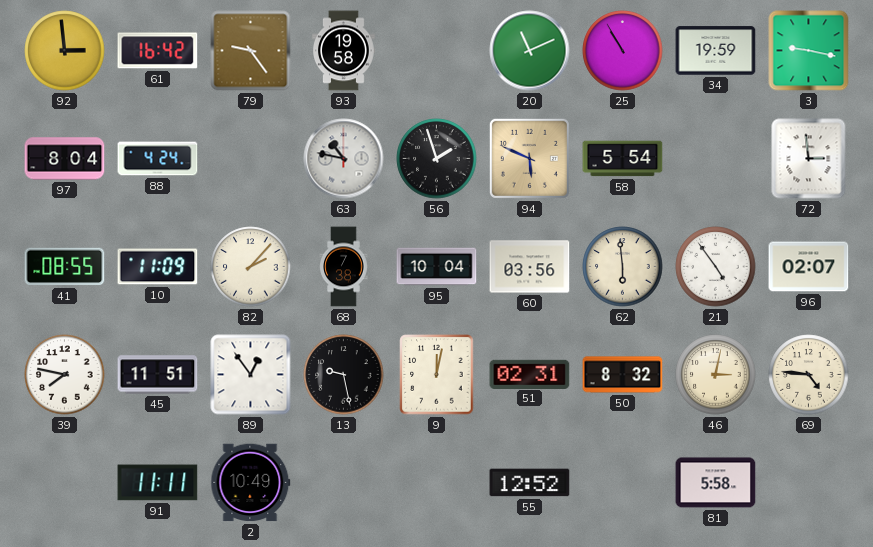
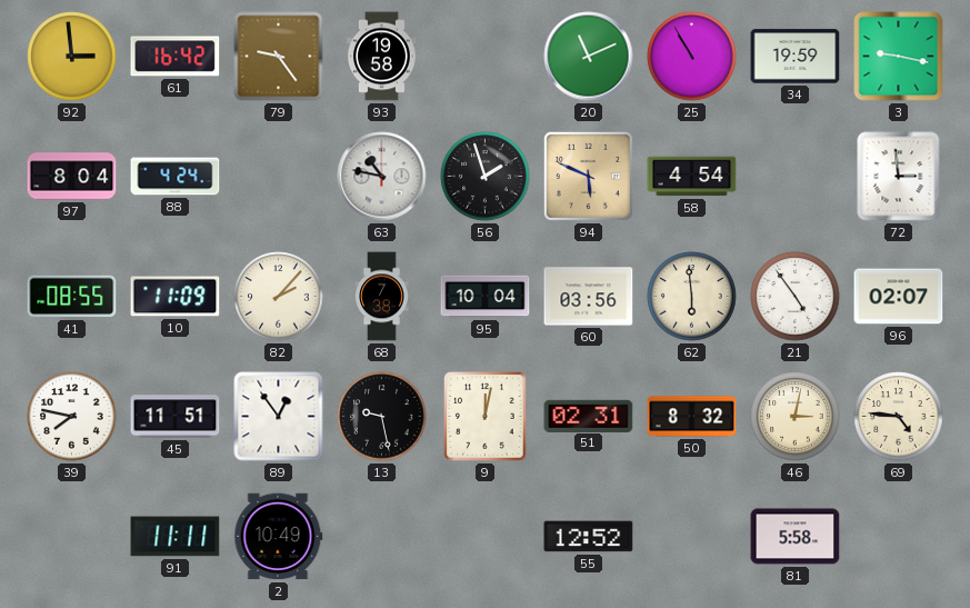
58: 5:54 -> 4:54 (692, 177)
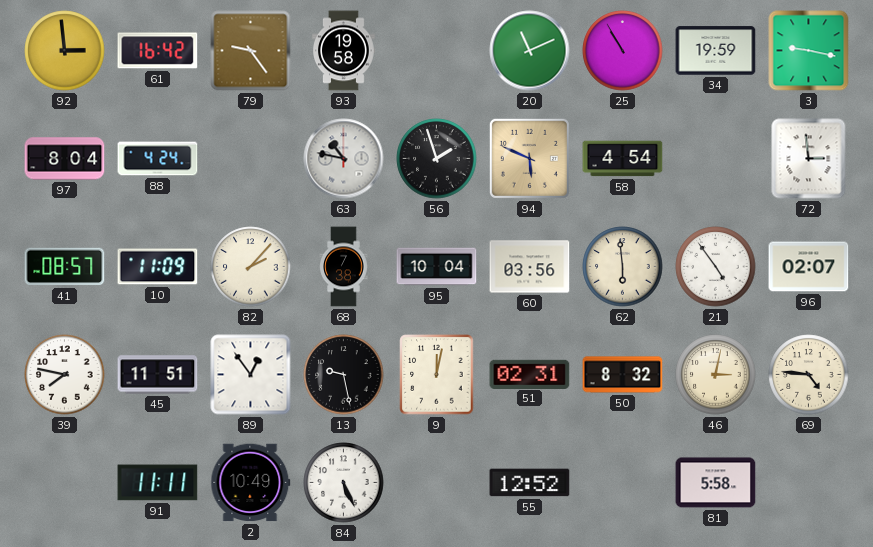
41: 08:55 -> 08:57 (65, 267)
84: none -> 5:26 (344, 483)
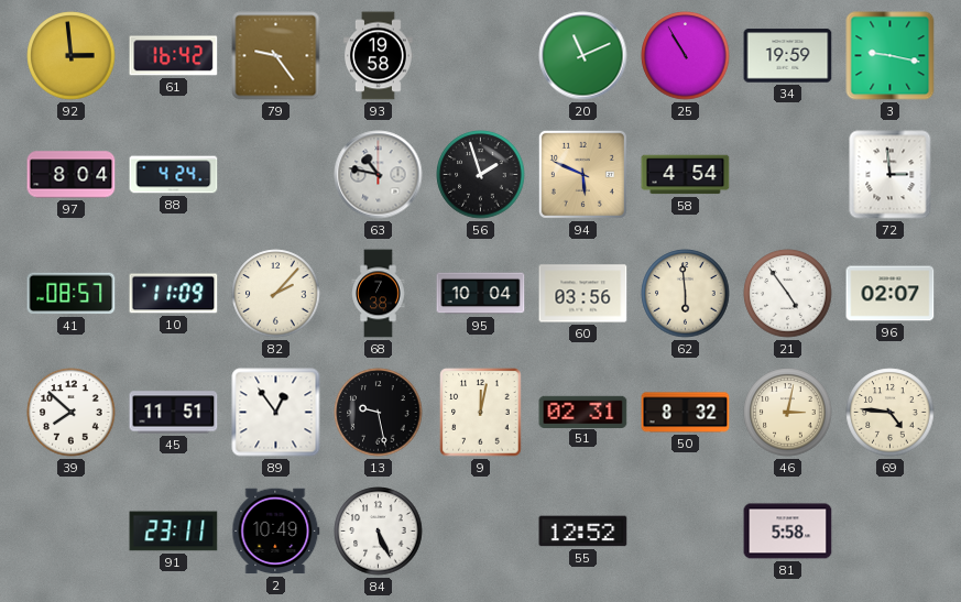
39: 7:47 -> 7:52 (72, 413)
91: 11:11 -> 23:11 (174, 532)
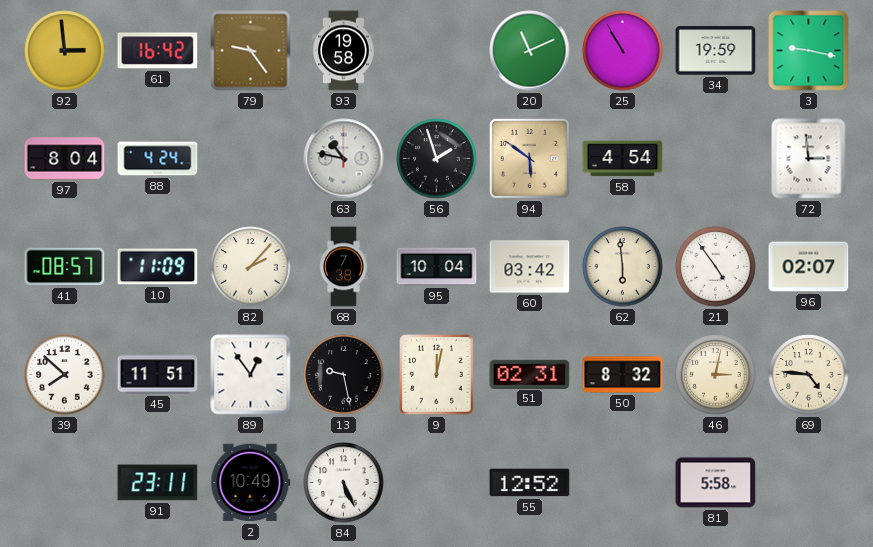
94: 5:49 -> 5:51 (529, 158)
60: 03:56 -> 03:42 (530, 267)
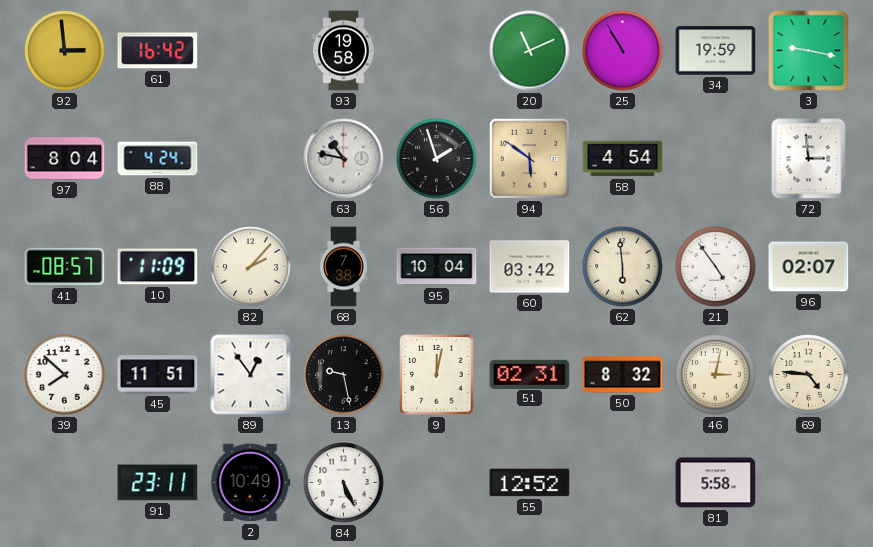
79: 9:24 -> none (251, 51)
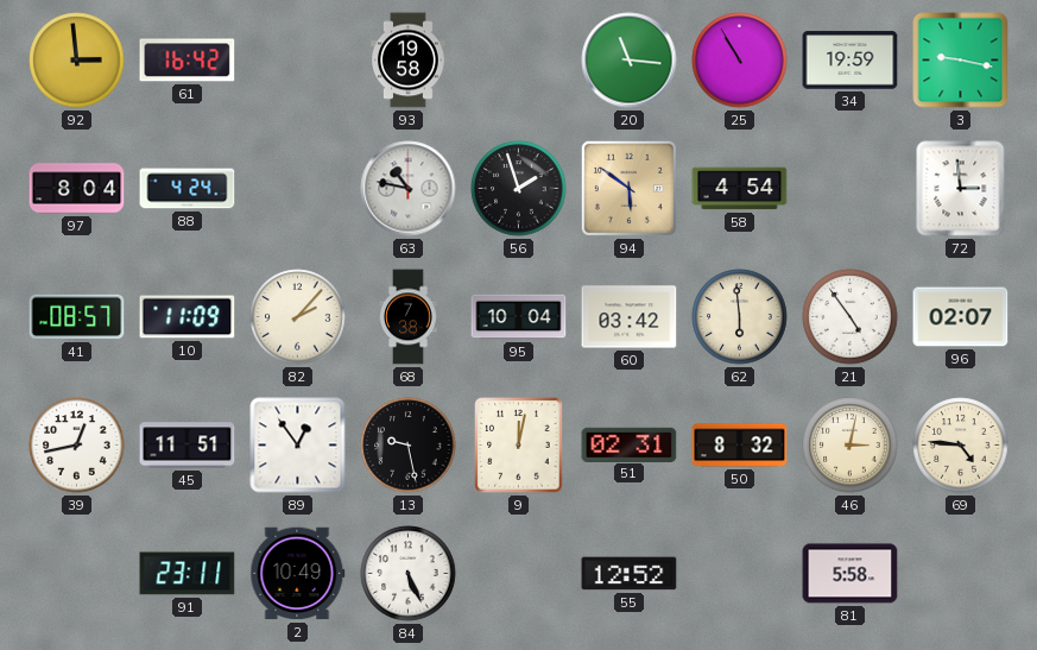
20: 11:11 -> 11:16 (630, 61)
39: 7:52 -> 12:43 (77, 446)
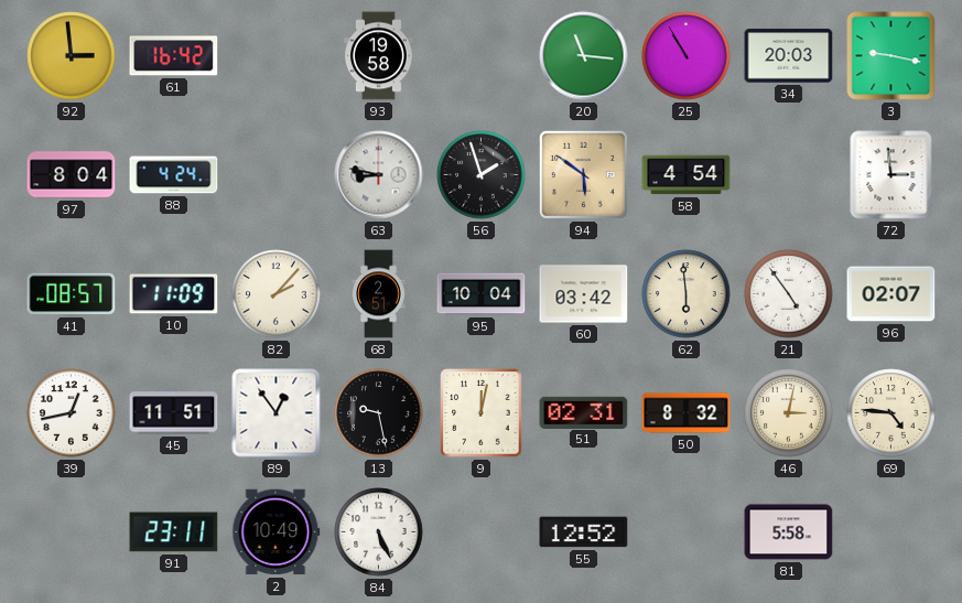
34: 19:59 -> 20:03 (789, 56)
63: 10:47 -> 8:47 (379, 175)
68: 7:38 -> 2:51 (379, 294)
